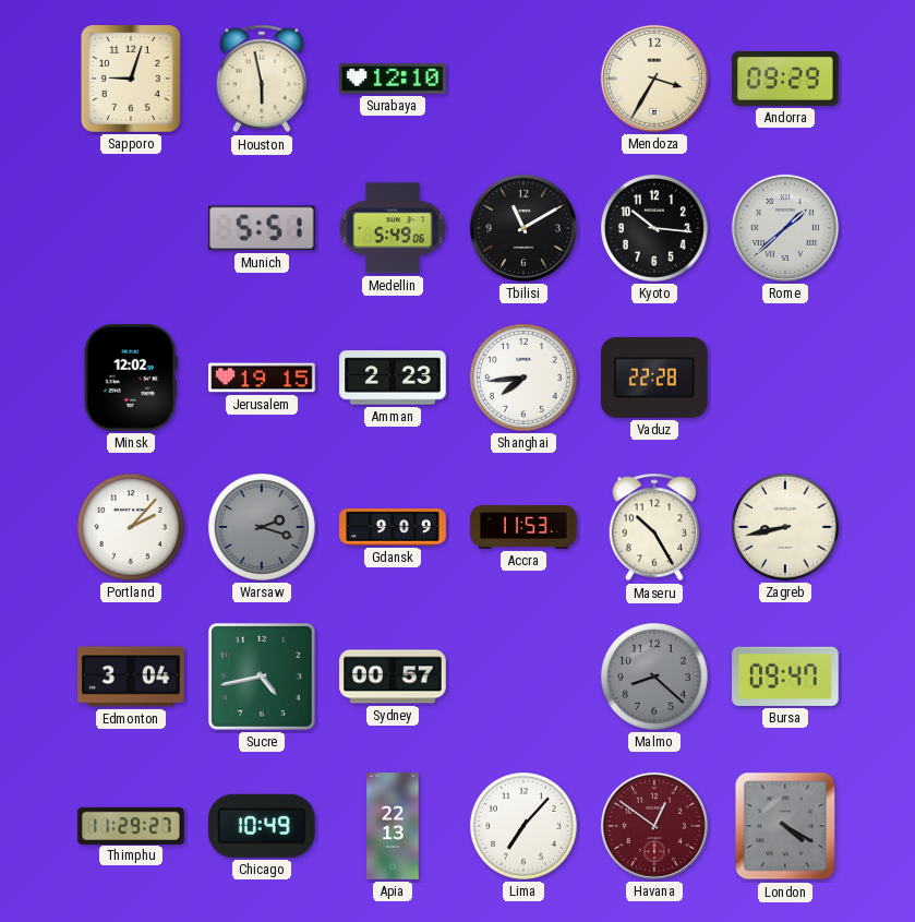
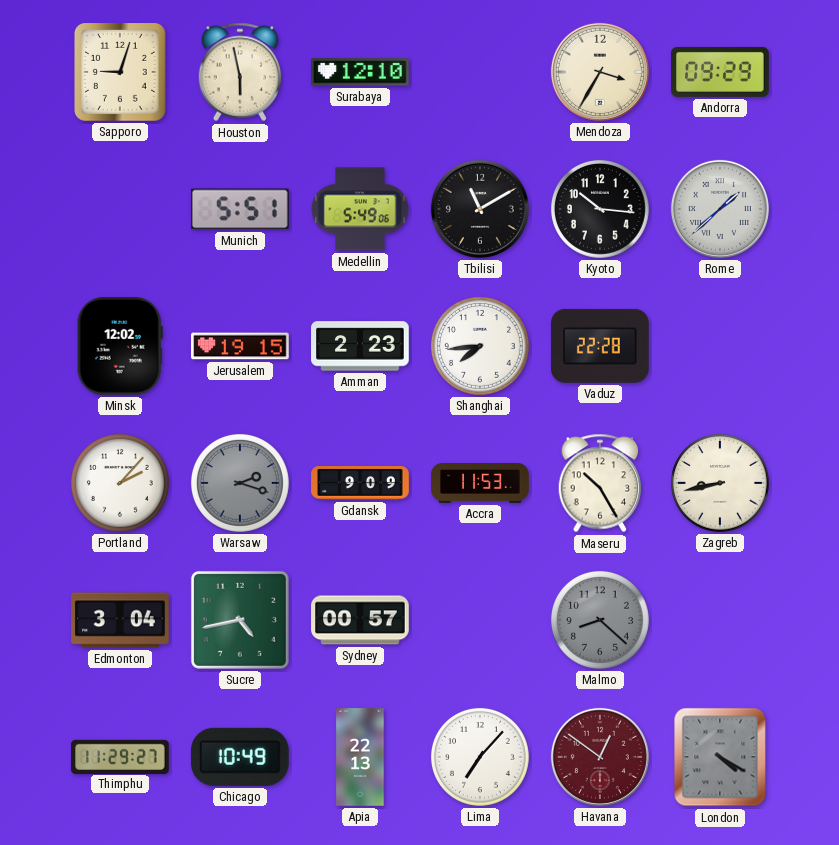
Bursa: 09:47 -> none (786, 676)
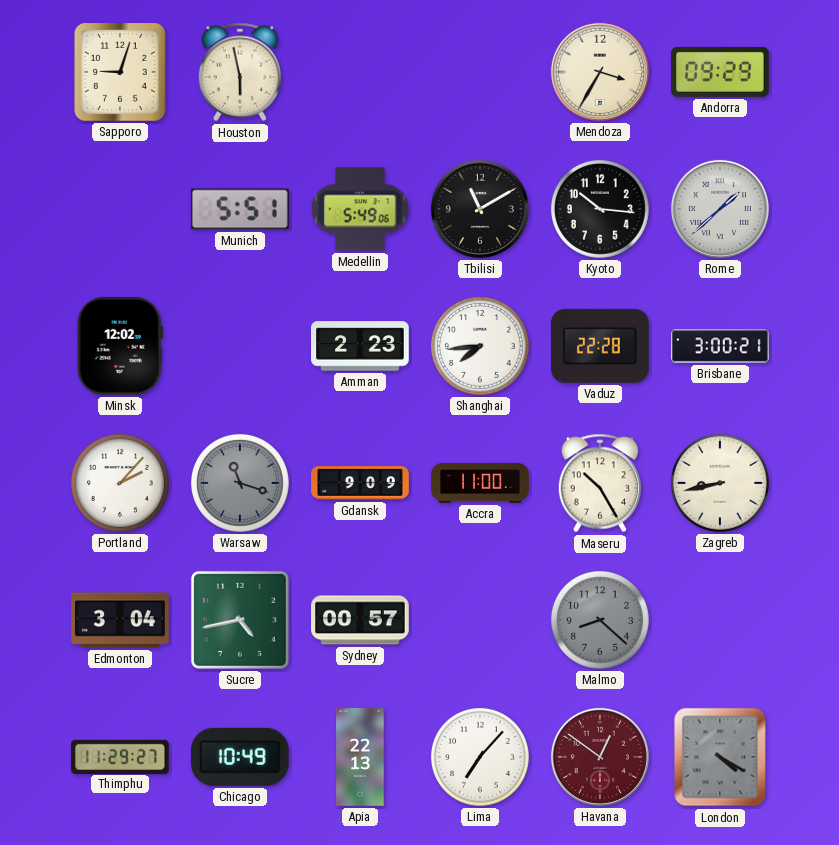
Surabaya: 12:10 -> none (360, 72)
Jerusalem: 19:15 -> none (240, 346)
Brisbane: none -> 3:00 (720, 346)
Warsaw: 2:18 -> 11:18 (240, 483)
Accra: 11:53 -> 11:00 (480, 484)
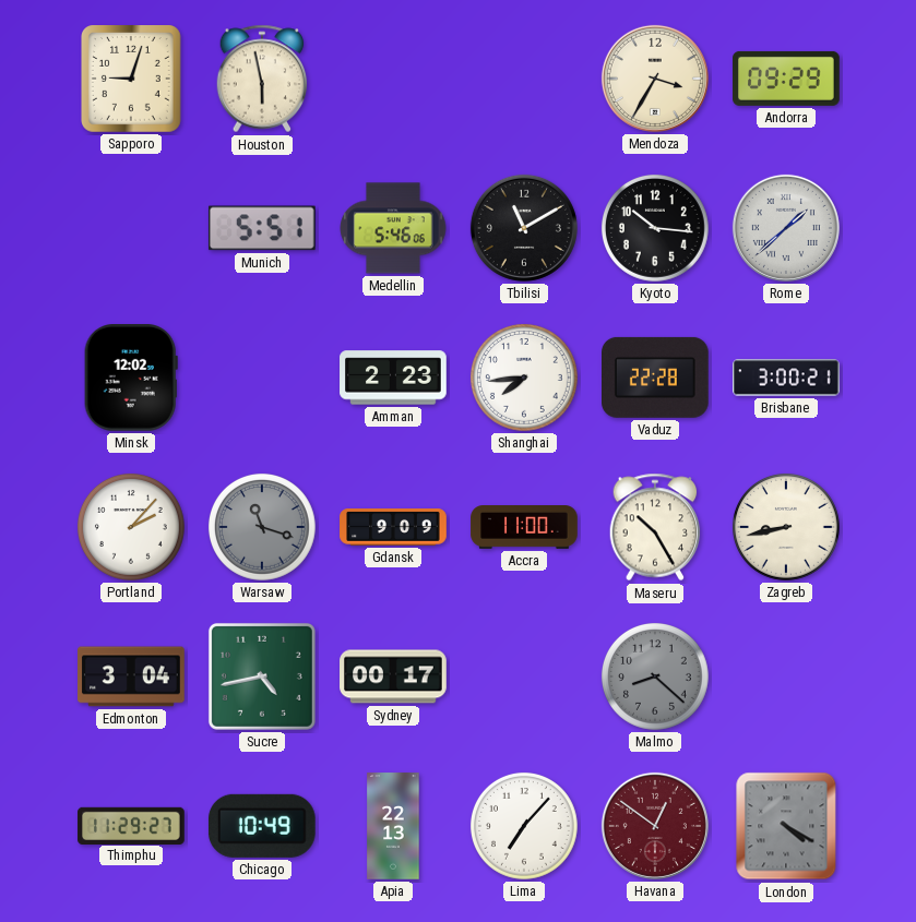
Medellin: 5:49 -> 5:46 (393, 228)
Sydney: 00:57 -> 00:17 (393, 676)
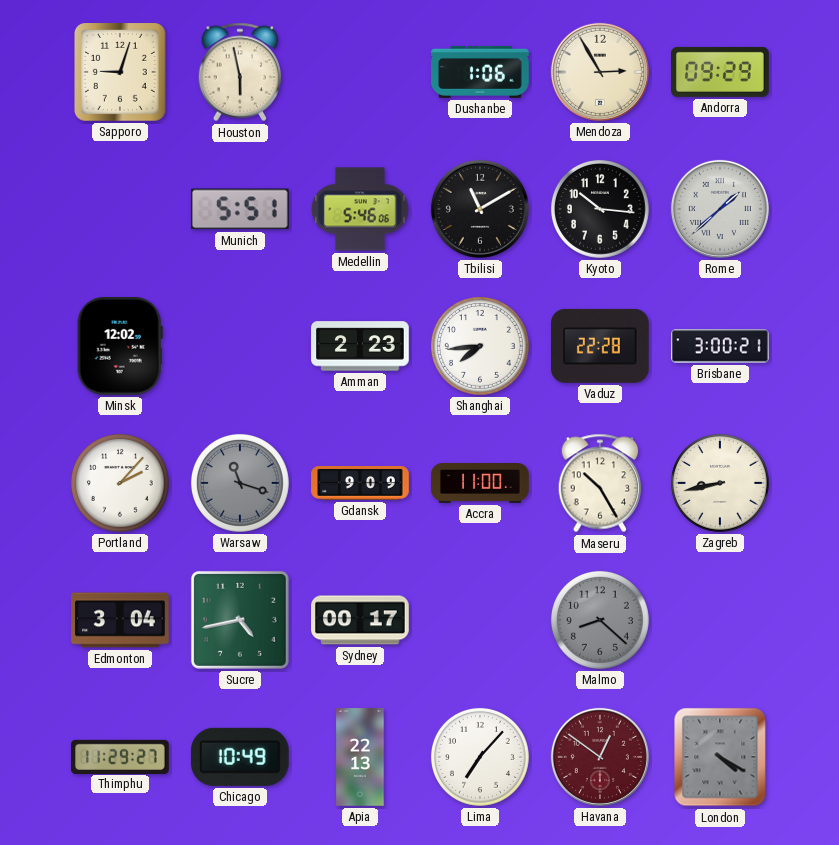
Dushanbe: none -> 1:06 (480, 72)
Mendoza: 3:35 -> 2:55 (600, 72)
